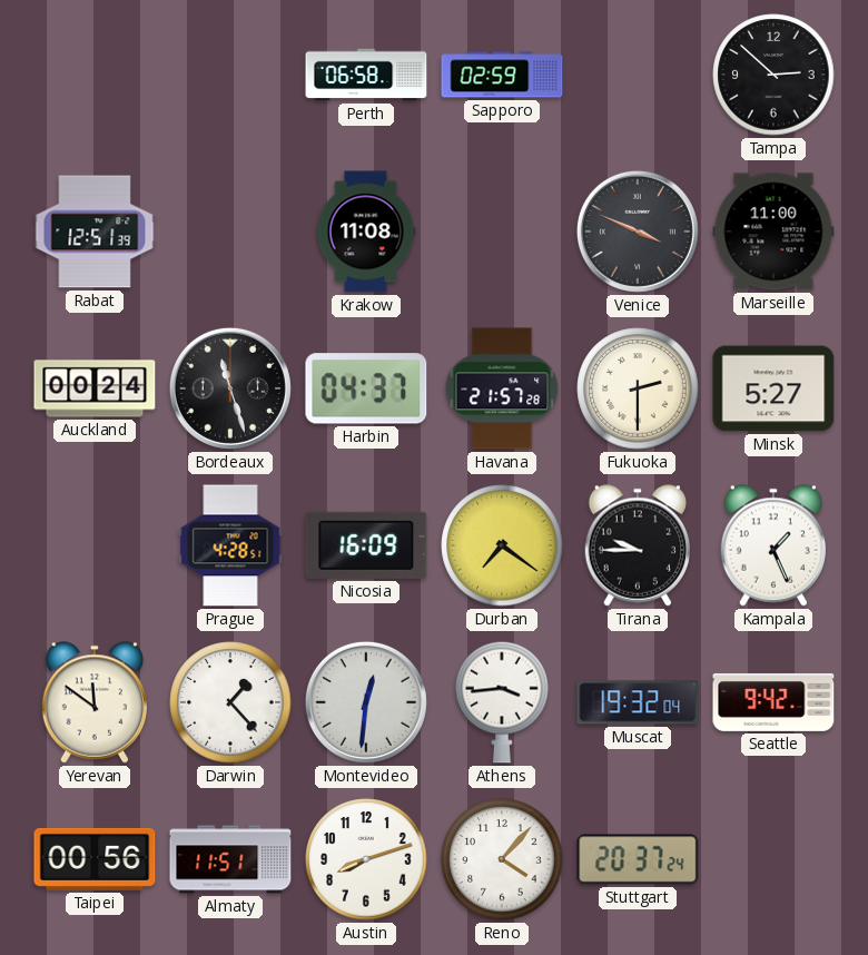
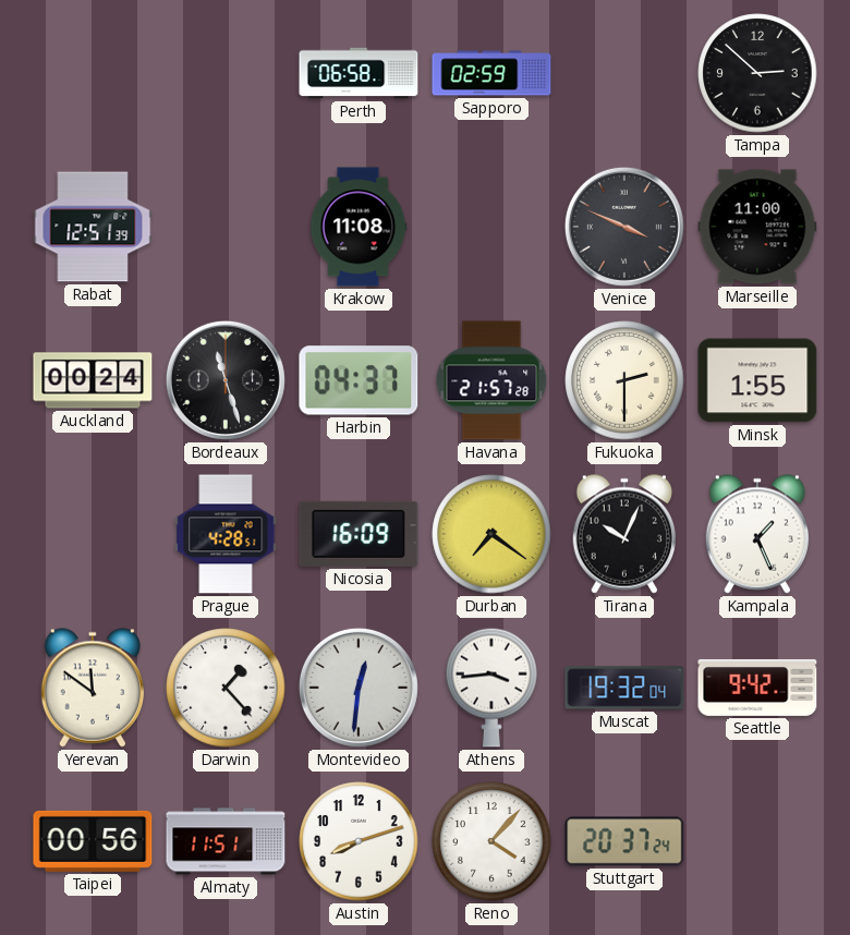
Minsk: 5:27 -> 1:55 (757, 380)
Tirana: 9:45 -> 10:04 (623, 534)
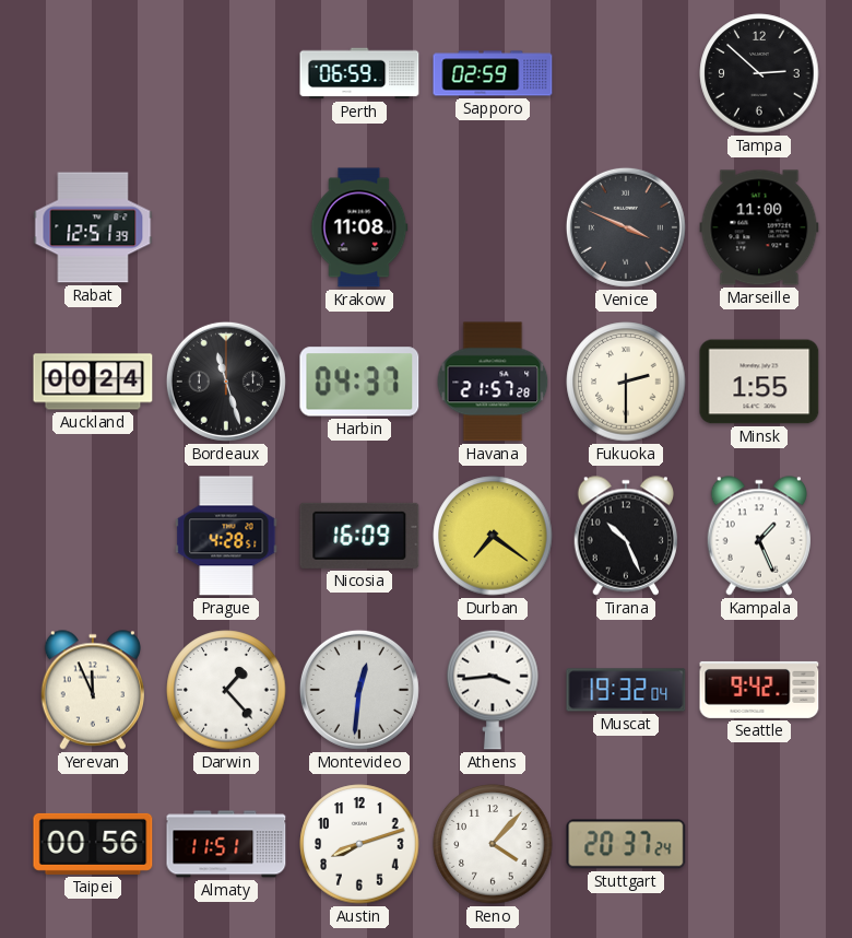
Perth: 06:58 -> 06:59 (359, 73)
Tirana: 10:04 -> 10:26 (625, 536)
Yerevan: 11:51 -> 11:56 (92, 690)
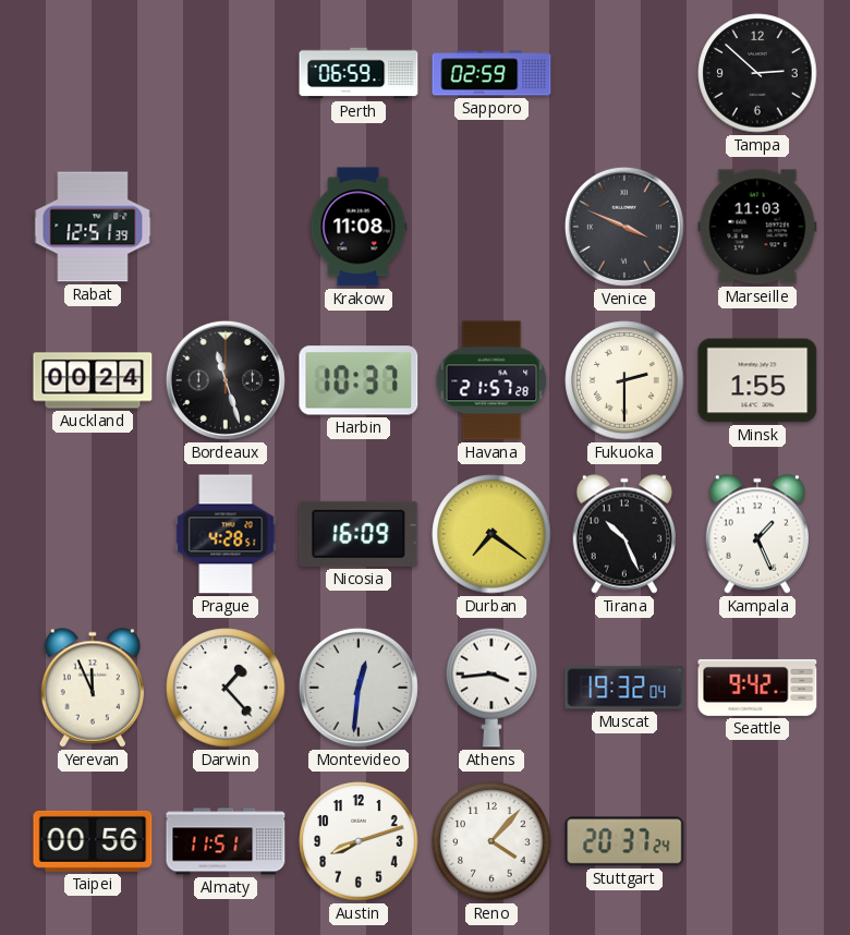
Marseille: 11:00 -> 11:03 (757, 227)
Harbin: 04:37 -> 10:37 (359, 380)
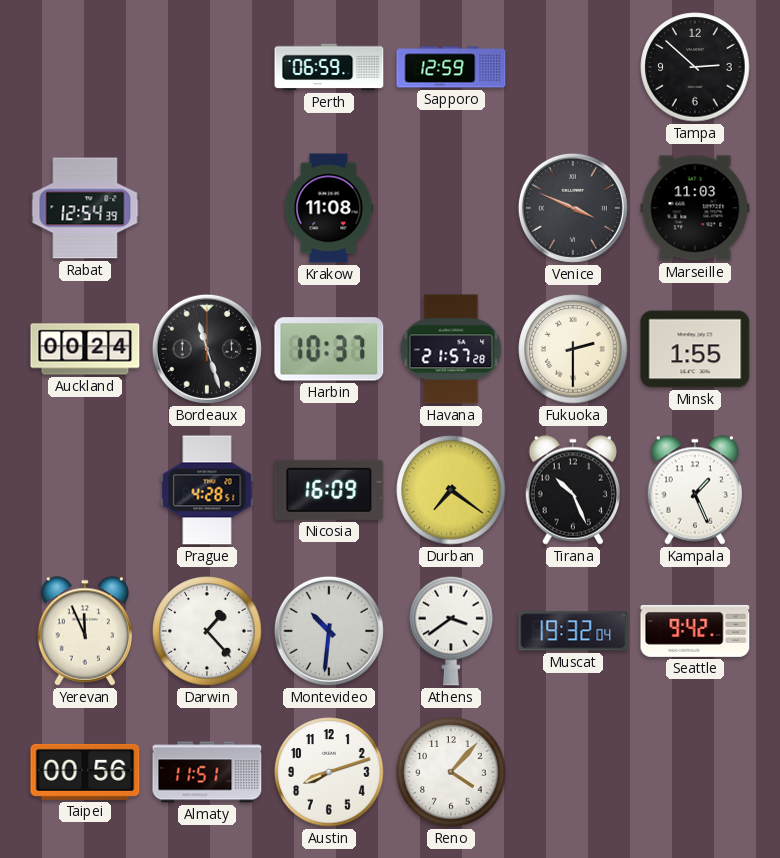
Sapporo: 02:59 -> 12:59 (451, 67)
Rabat: 12:51 -> 12:54 (85, 208)
Montevideo: 12:31 -> 10:31 (329, 631)
Athens: 3:44 -> 3:39 (451, 631)
Stuttgart: 20:37 -> none (624, 841)
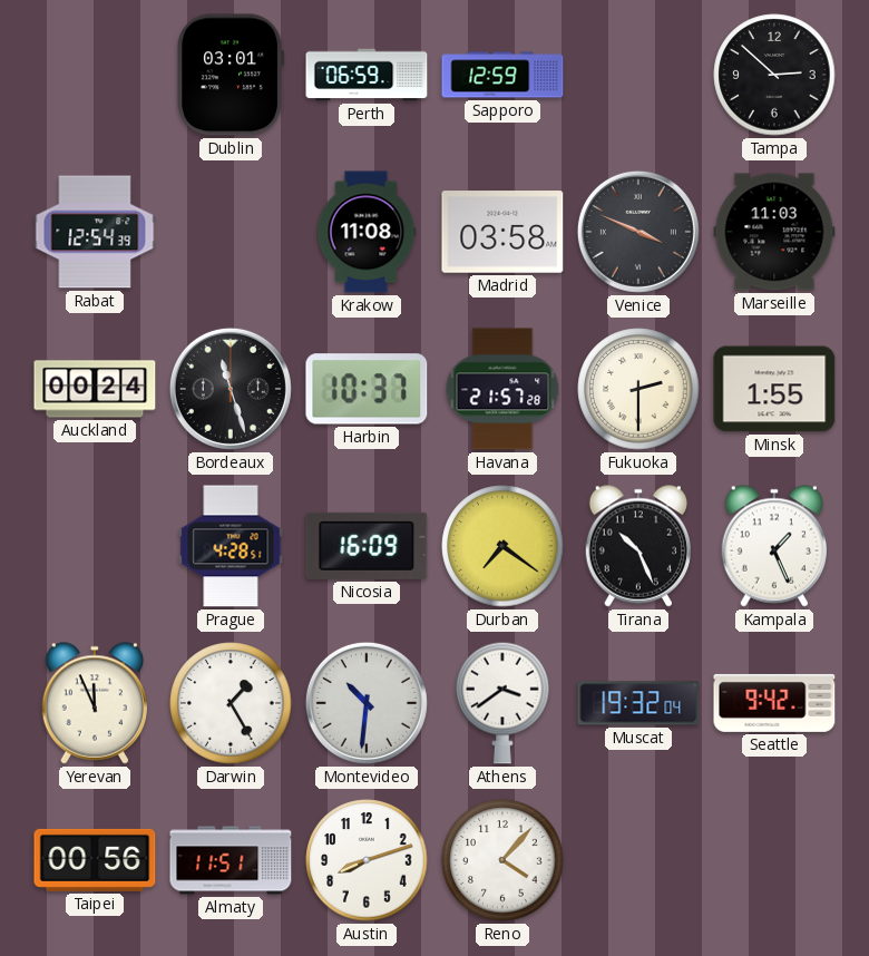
Dublin: none -> 03:01 (231, 75)
Madrid: none -> 03:58 (502, 232)
Darwin: 1:23 -> 1:25 (231, 703)
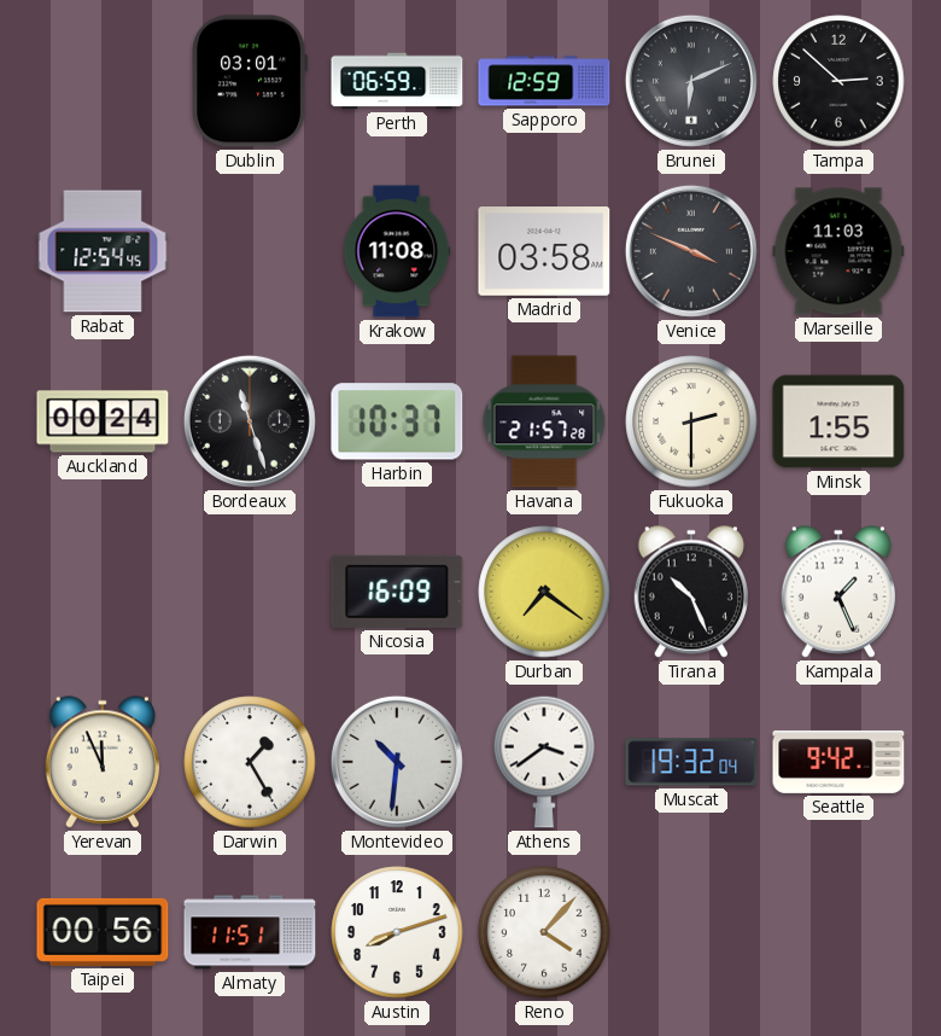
Brunei: none -> 6:11 (691, 81)
Rabat: 12:54:39 -> 12:54:45 (103, 251)
Prague: 4:28 -> none (231, 546)
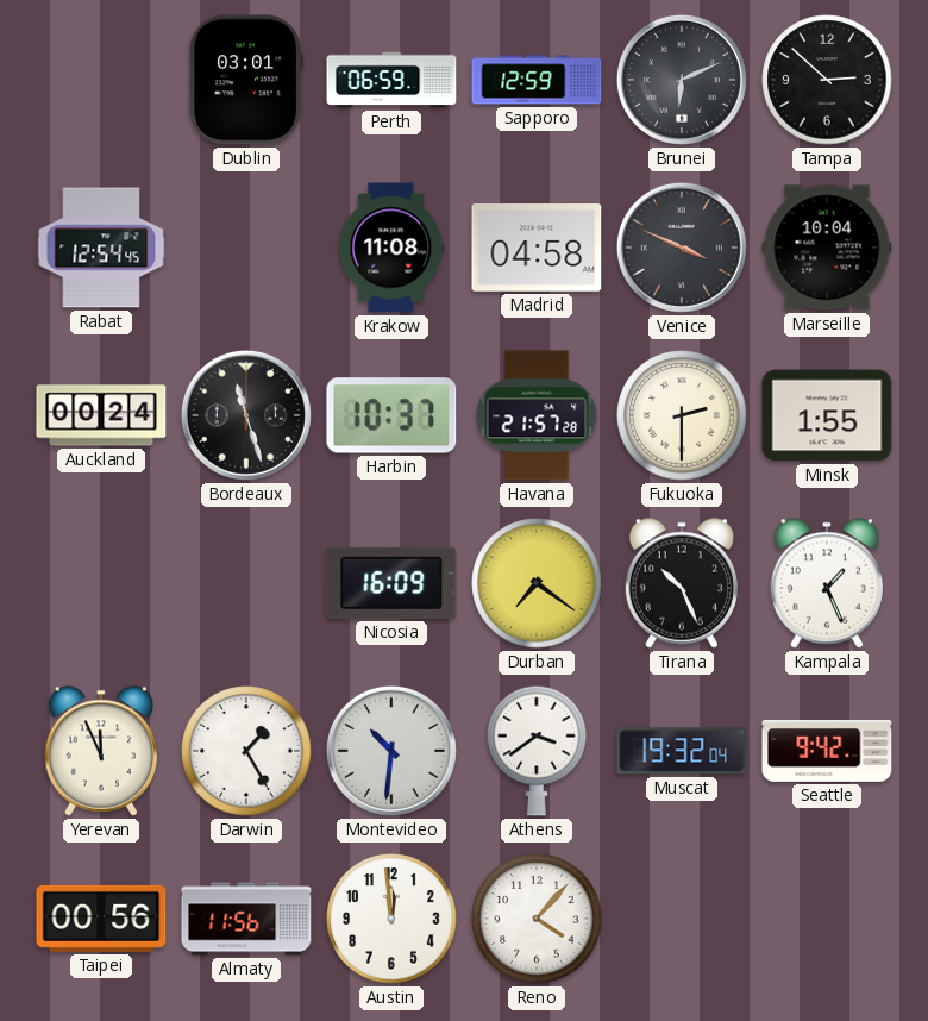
Madrid: 03:58 -> 04:58 (537, 248)
Marseille: 11:03 -> 10:04 (827, 248)
Almaty: 11:51 -> 11:56 (246, 919)
Austin: 8:12 -> 11:59 (391, 919)
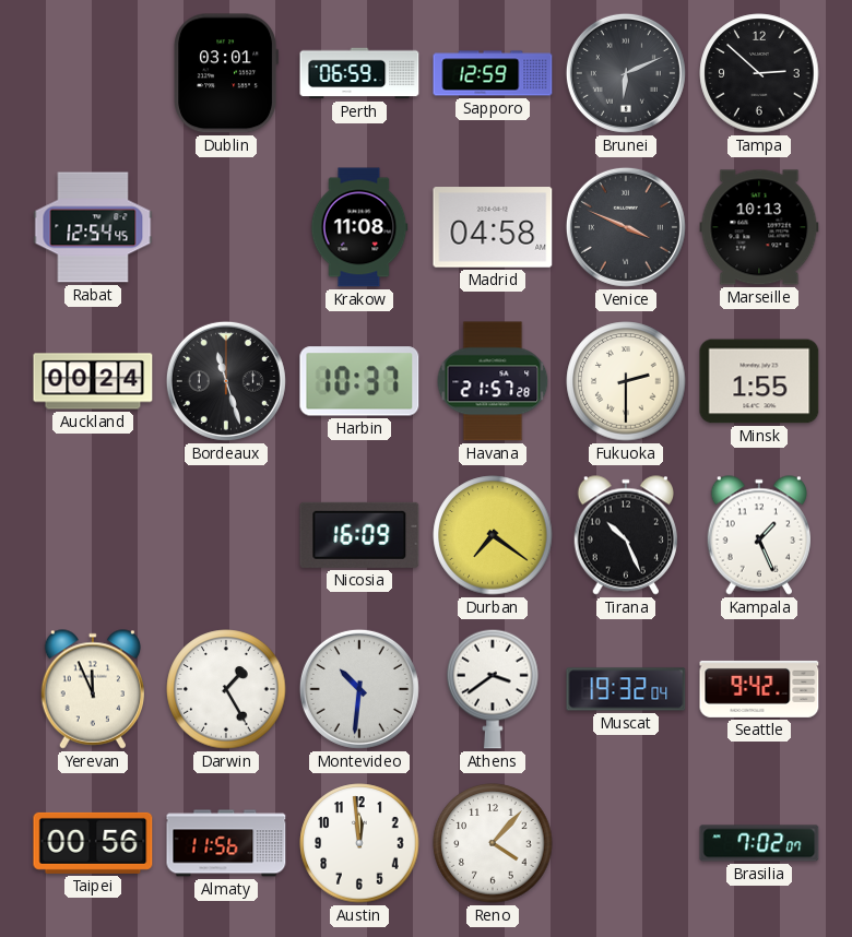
Marseille: 10:04 -> 10:13 (759, 227)
Brasilia: none -> 7:02 (759, 843)
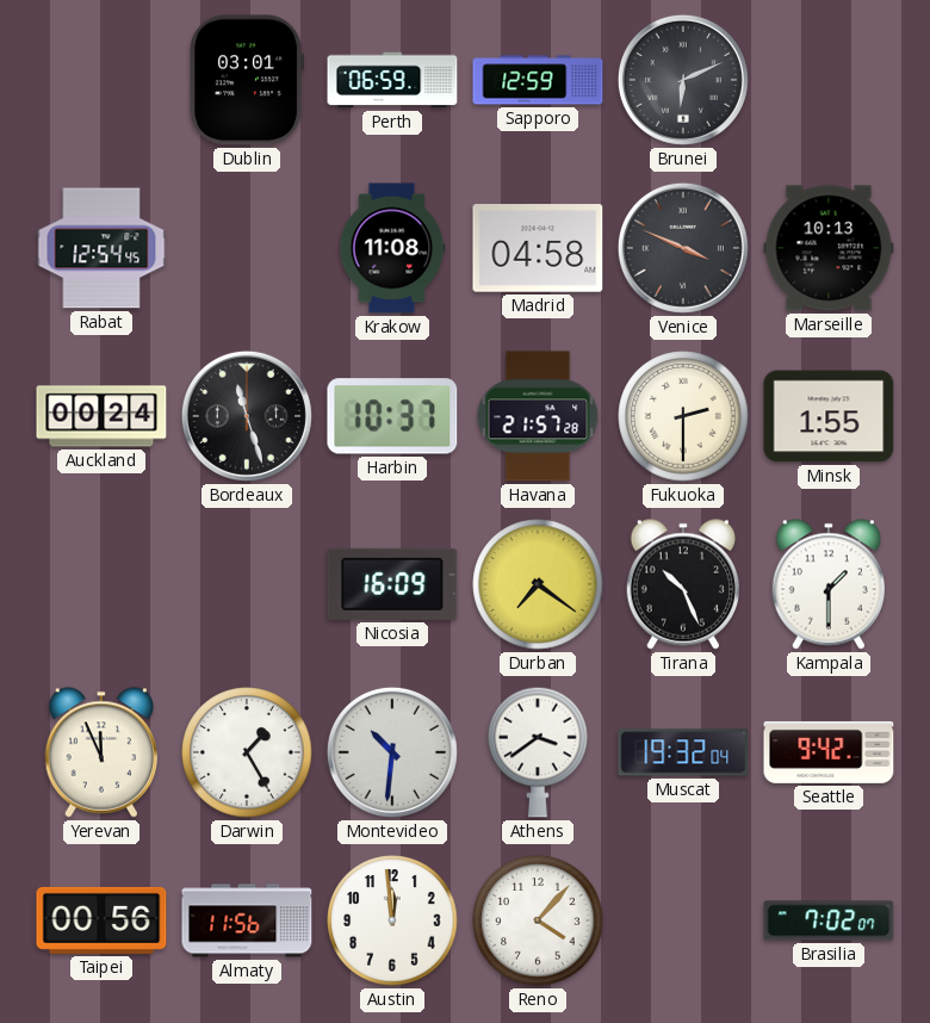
Tampa: 2:52 -> none (759, 73)
Kampala: 1:26 -> 1:30 (827, 584)
